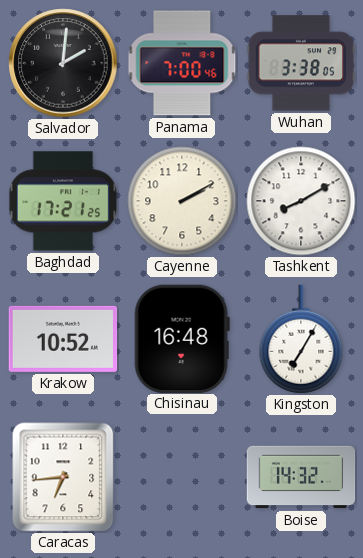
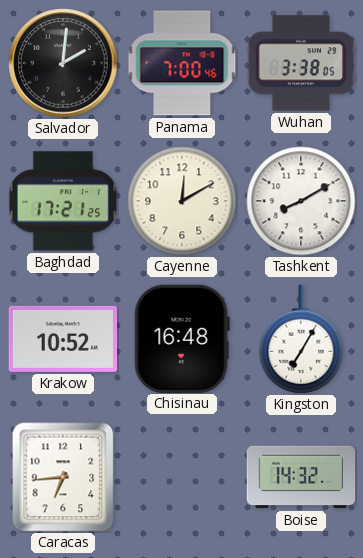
Cayenne: 2:10 -> 12:10 (182, 201)
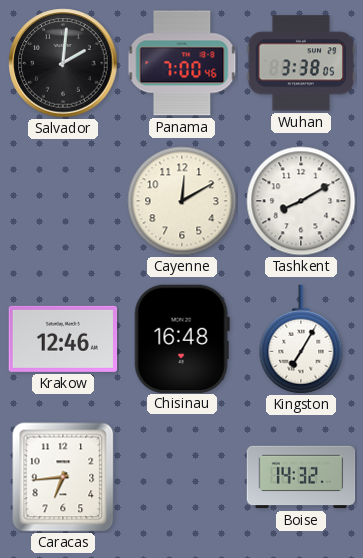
Baghdad: 17:21 -> none (63, 201)
Krakow: 10:52 -> 12:46 (63, 339)
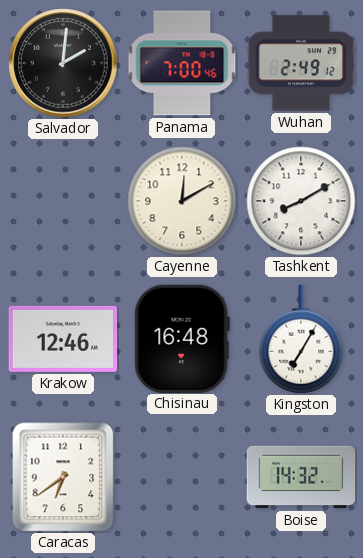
Wuhan: 3:38 -> 2:49 (301, 63)
Caracas: 6:44 -> 6:39 (63, 477)
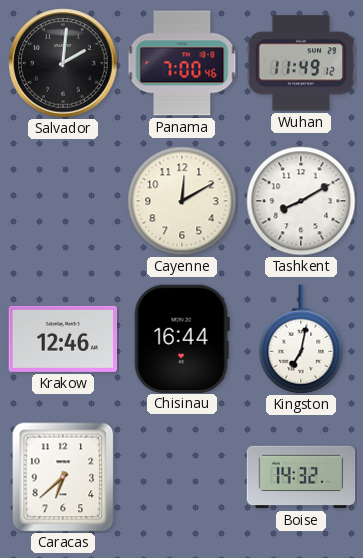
Wuhan: 2:49 -> 11:49 (301, 63)
Chisinau: 16:48 -> 16:44 (182, 338)
Kingston: 7:05 -> 7:02 (301, 339)
Caracas: 6:39 -> 6:38 (63, 477)
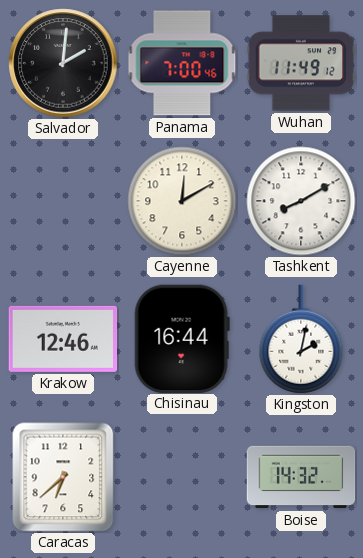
Kingston: 7:02 -> 2:02 (301, 339)
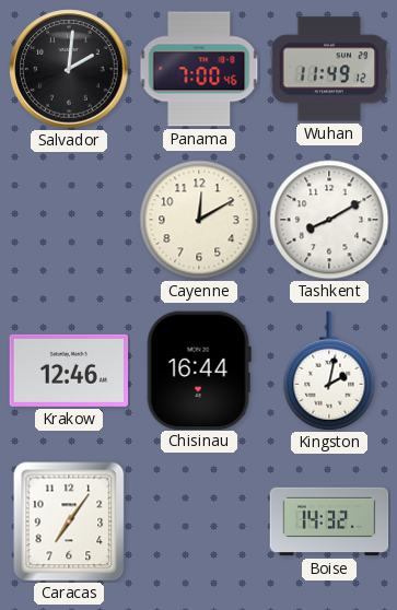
Caracas: 6:38 -> 7:06 (69, 521)
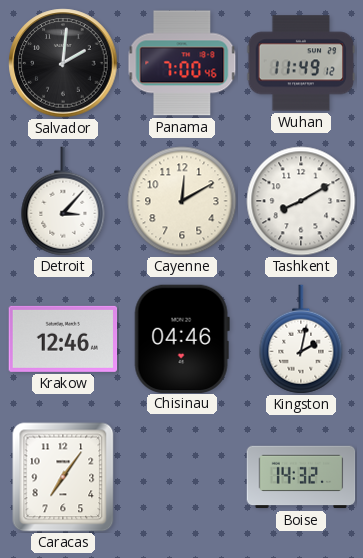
Detroit: none -> 3:07 (63, 201)
Chisinau: 16:44 -> 04:46 (182, 338)
